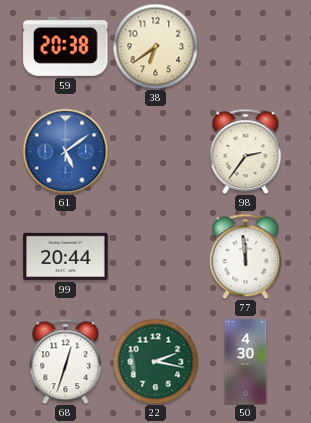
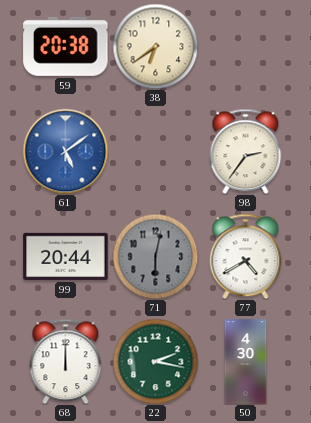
71: none -> 6:02 (155, 256)
77: 11:59 -> 4:40 (246, 256)
68: 12:33 -> 12:00 (66, 361)
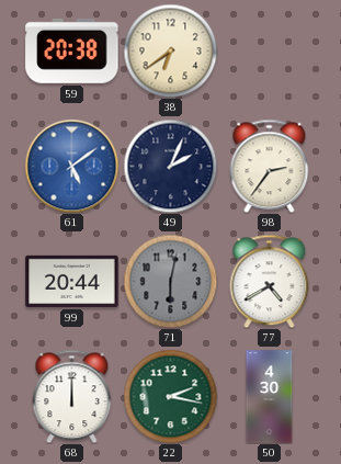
49: none -> 2:04 (170, 166)
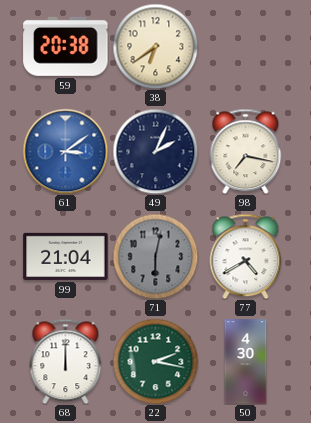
61: 5:09 -> 3:09 (65, 151)
98: 2:36 -> 7:17 (246, 151)
99: 20:44 -> 21:04 (66, 256)
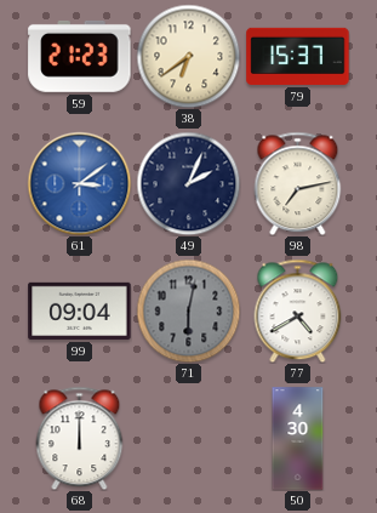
59: 20:38 -> 21:23 (80, 56)
79: none -> 15:37 (298, 56)
98: 7:17 -> 7:13 (298, 183)
99: 21:04 -> 09:04 (80, 310)
22: 2:17 -> none (155, 361)
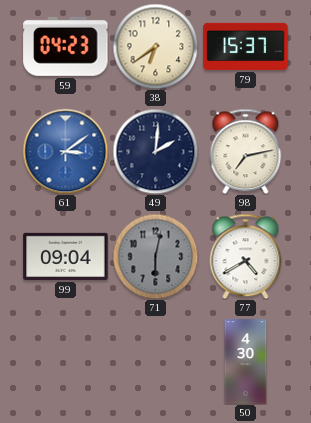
59: 21:23 -> 04:23 (66, 46)
49: 2:04 -> 2:01 (155, 151)
68: 12:00 -> none (80, 438)
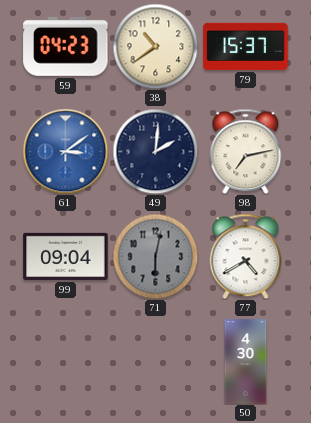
38: 6:39 -> 10:39 (155, 46)
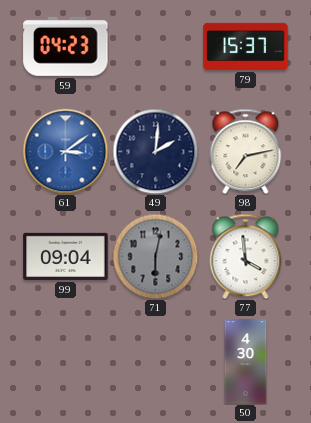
38: 10:39 -> none (155, 46)
77: 4:40 -> 3:59 (246, 256)
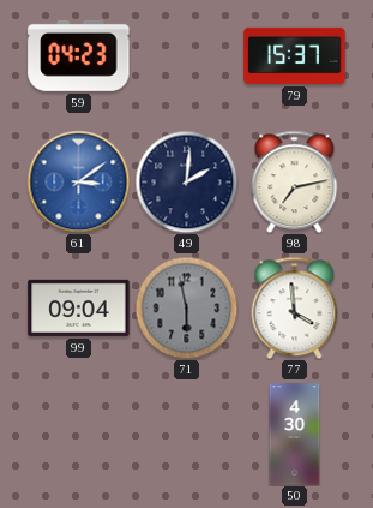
71: 6:02 -> 5:58 (186, 307)
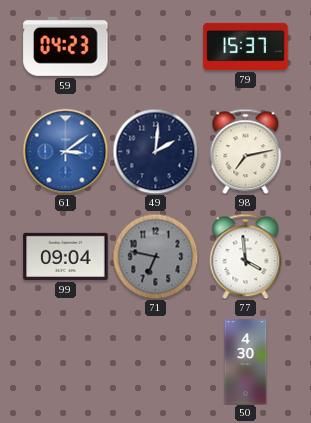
71: 5:58 -> 6:47 (155, 256)
